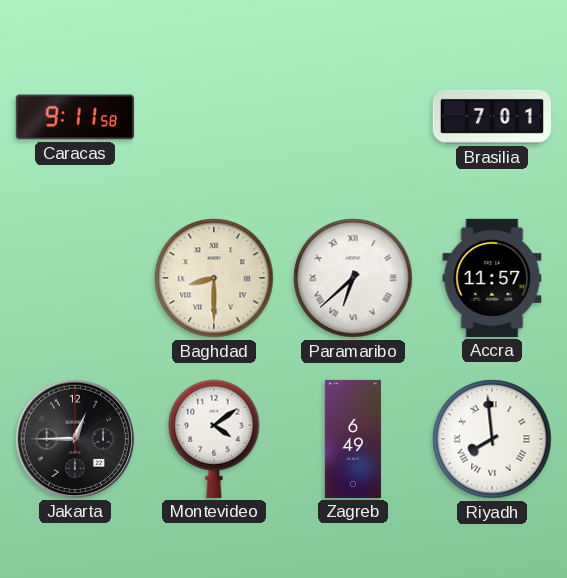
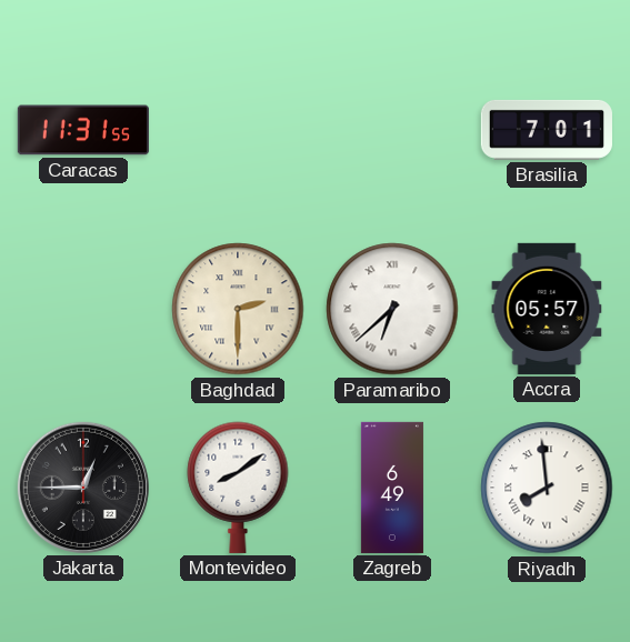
Caracas: 9:11 -> 11:31 (83, 130)
Baghdad: 8:30 -> 2:30 (238, 309)
Accra: 11:57 -> 05:57 (547, 309)
Montevideo: 4:09 -> 8:09 (238, 488)
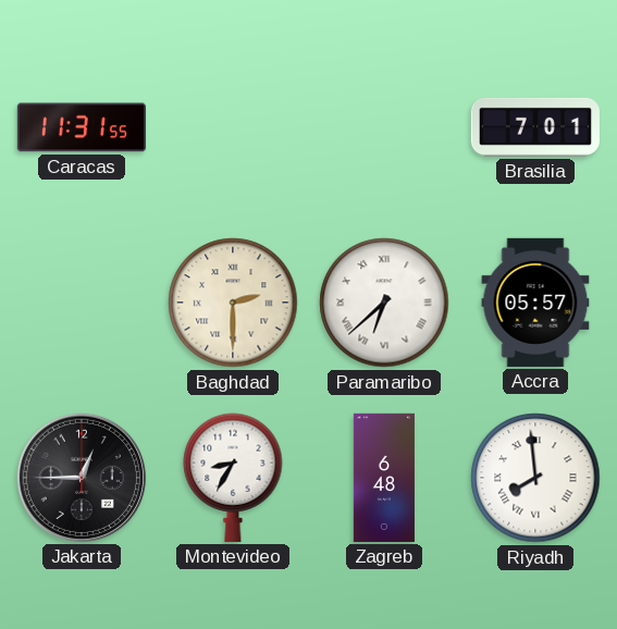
Montevideo: 8:09 -> 8:35 (233, 478)
Zagreb: 6:49 -> 6:48 (384, 478)
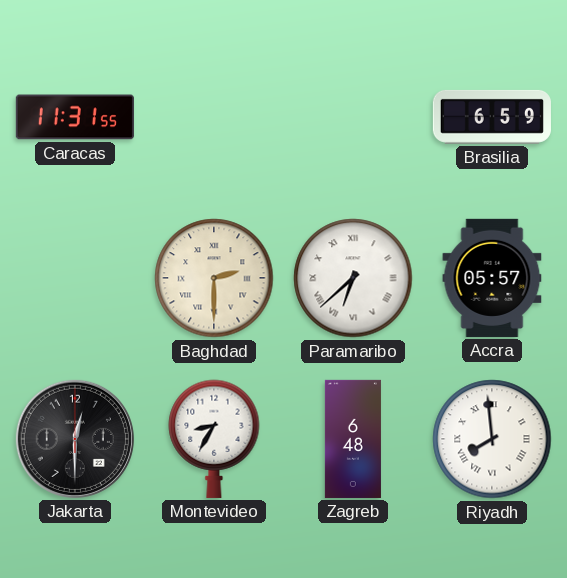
Brasilia: 7:01 -> 6:59 (492, 117)
Jakarta: 12:45 -> 12:30 (75, 439)
